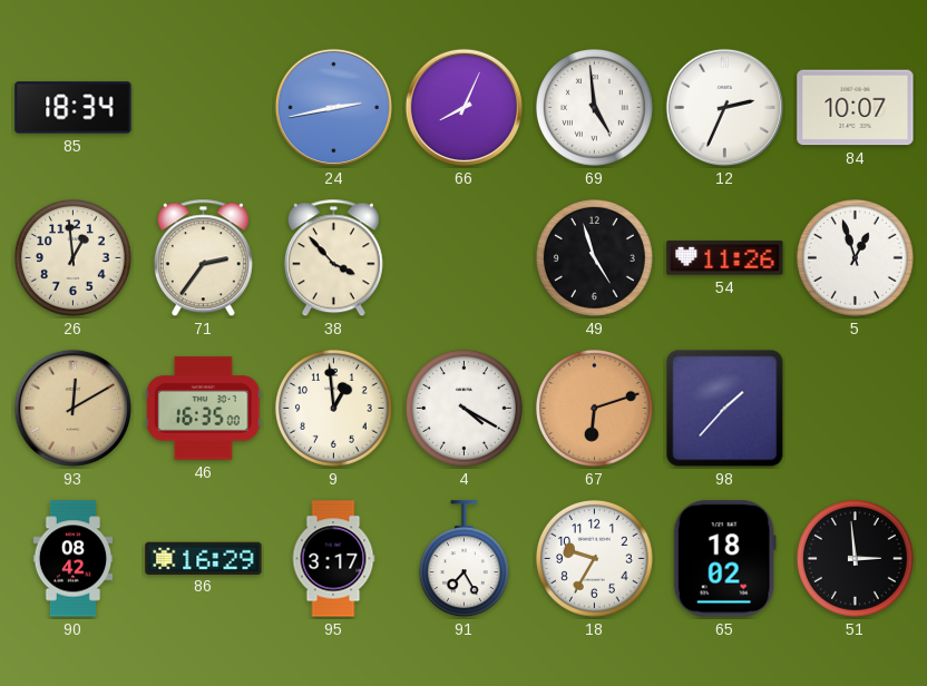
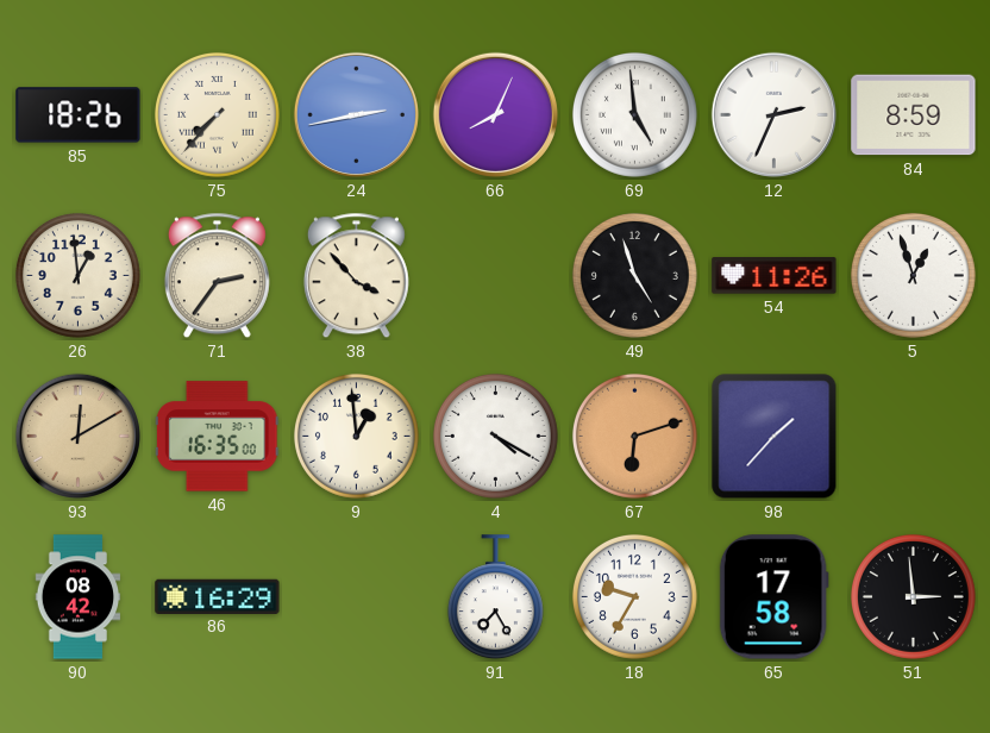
85: 18:34 -> 18:26 (79, 115)
75: none -> 7:37 (217, 114)
84: 10:07 -> 8:59 (914, 115)
95: 3:17 -> none (333, 559)
65: 18:02 -> 17:58 (773, 597)
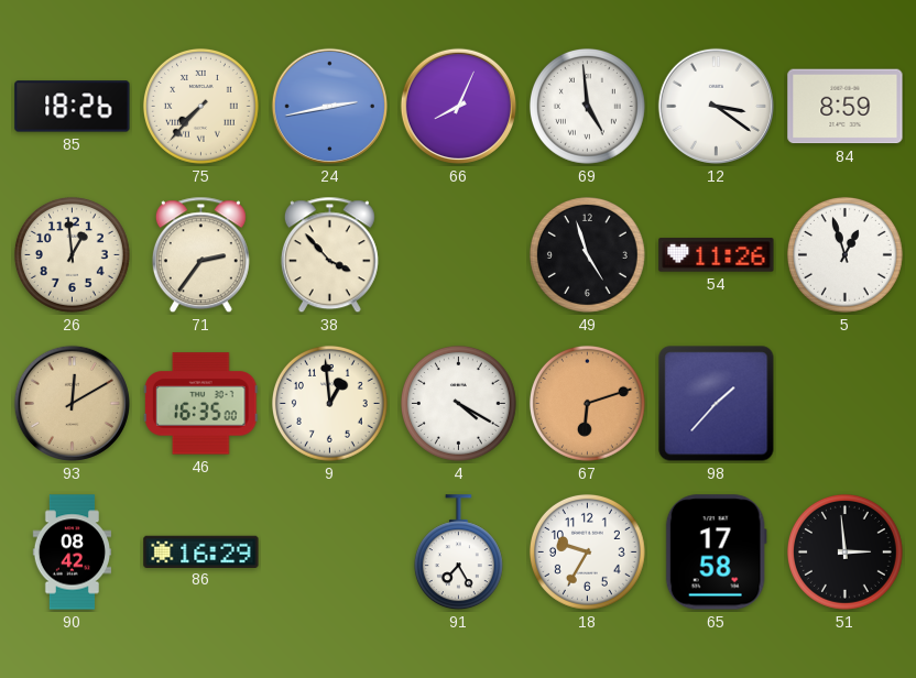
12: 2:34 -> 3:21 (716, 106)
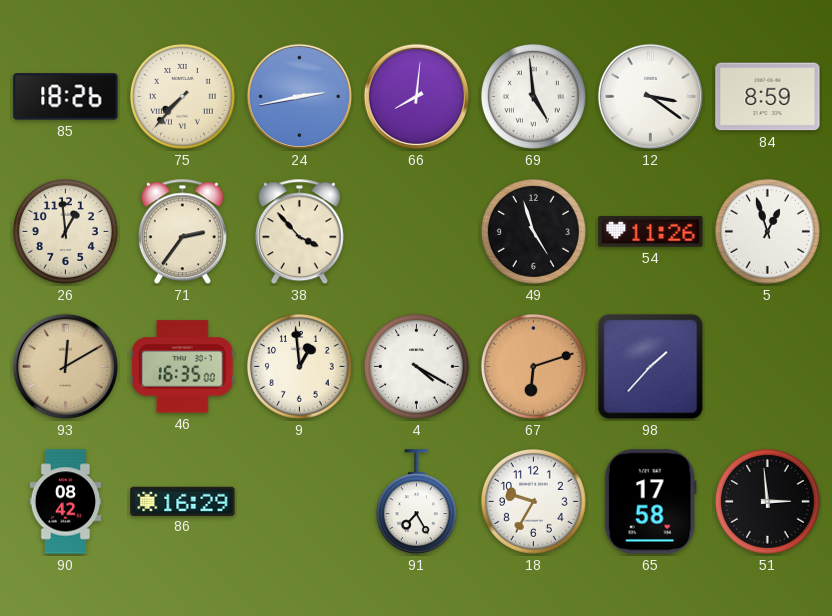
66: 8:04 -> 8:01 (416, 96)
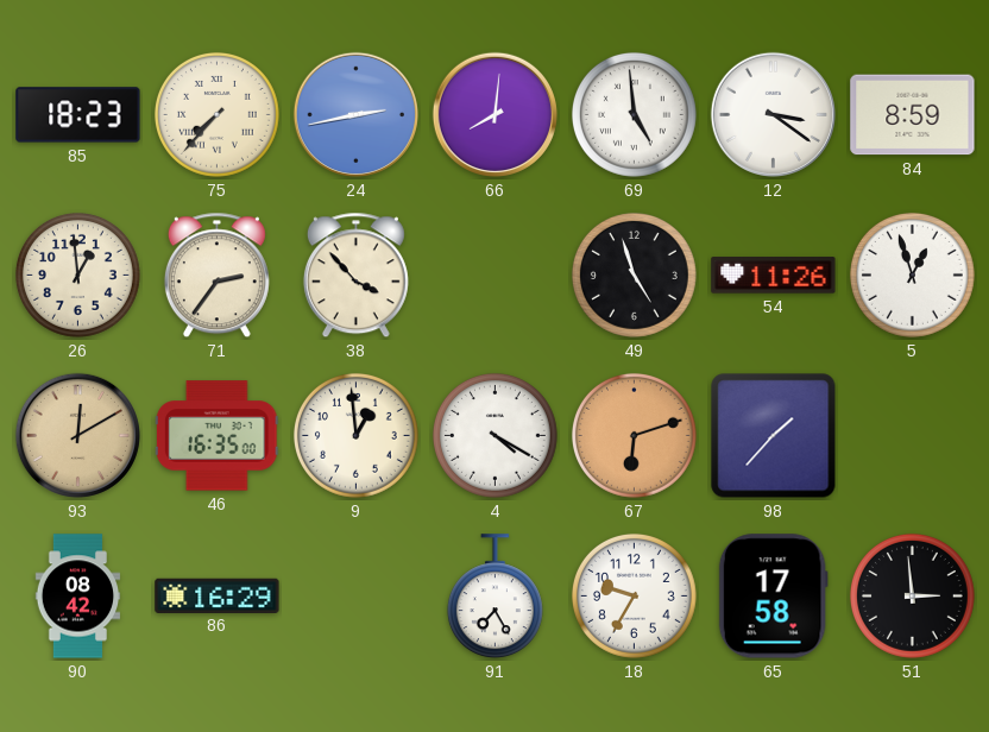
85: 18:26 -> 18:23 (78, 115)
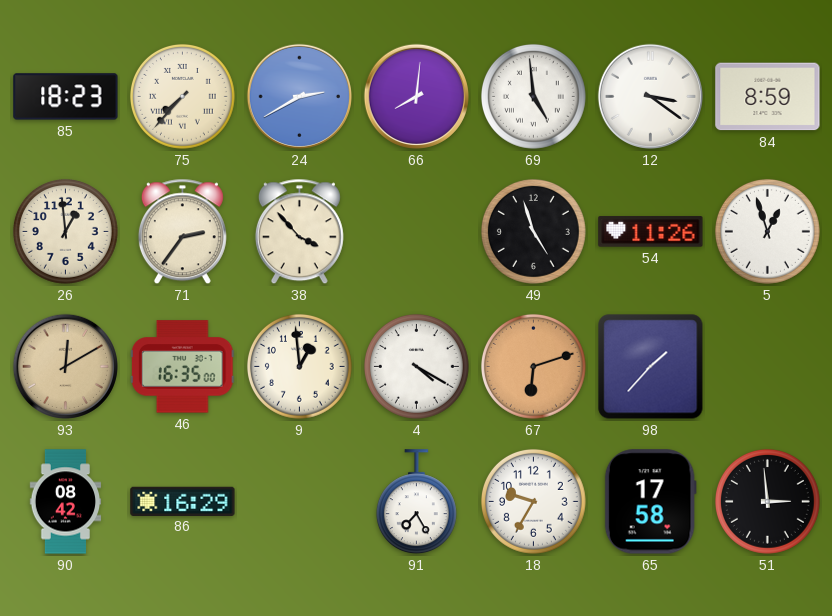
24: 2:43 -> 2:40 (299, 96)
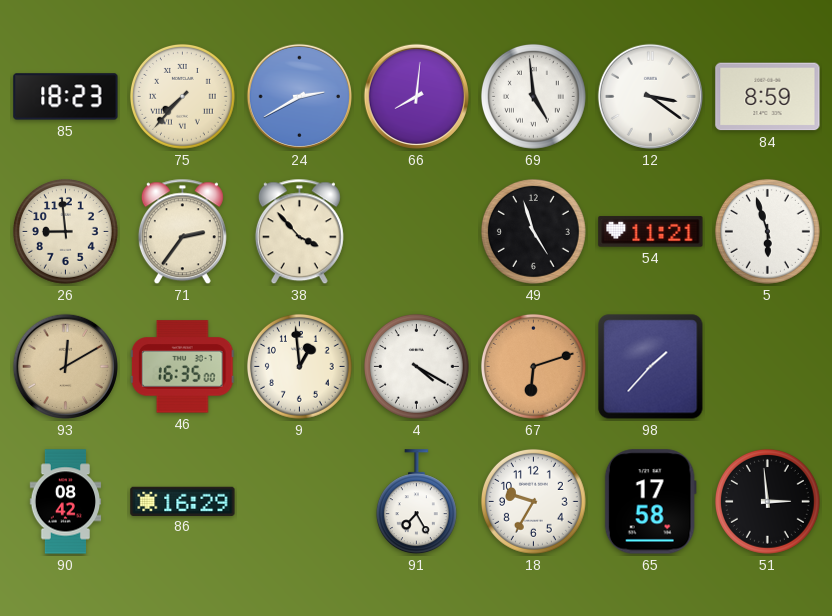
26: 12:59 -> 8:59 (65, 231)
54: 11:26 -> 11:21 (651, 232)
5: 12:57 -> 5:57 (767, 231)
